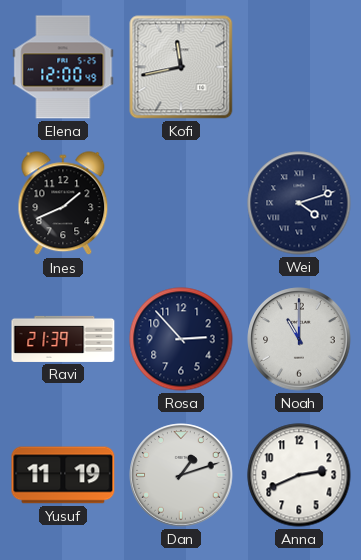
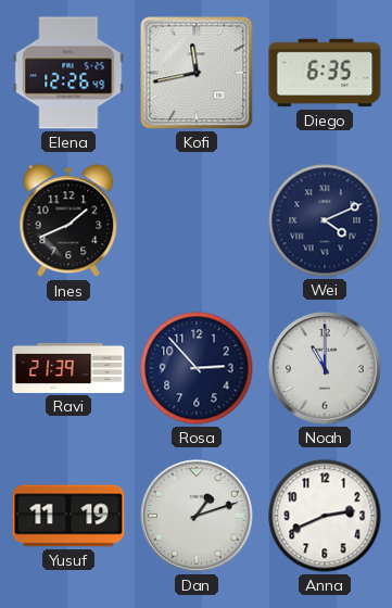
Elena: 12:00 -> 12:26 (68, 73)
Diego: none -> 6:35 (325, 73)
Wei: 4:12 -> 4:11 (325, 220)
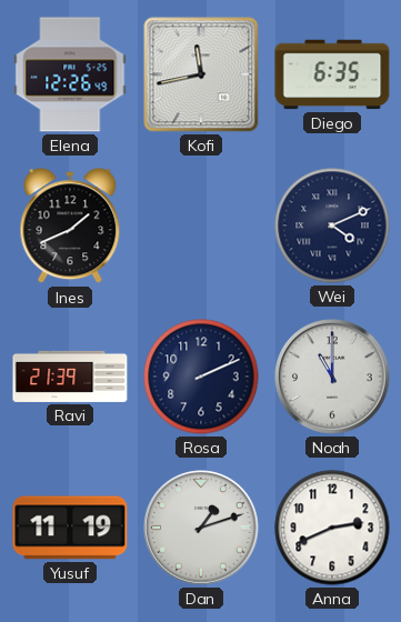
Rosa: 2:53 -> 2:11 (201, 377)
